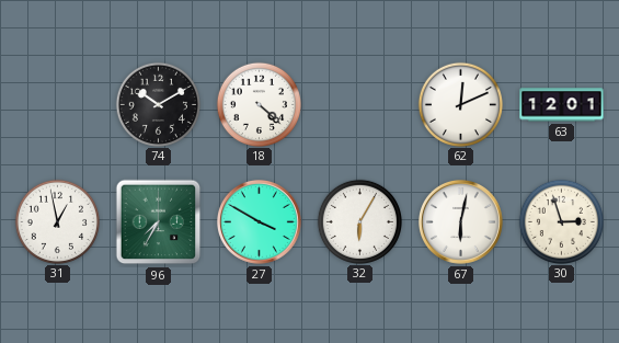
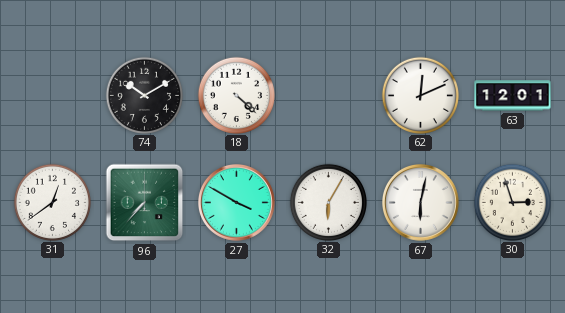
31: 12:58 -> 12:39 (52, 202)
96: 7:35 -> 7:37 (145, 203)
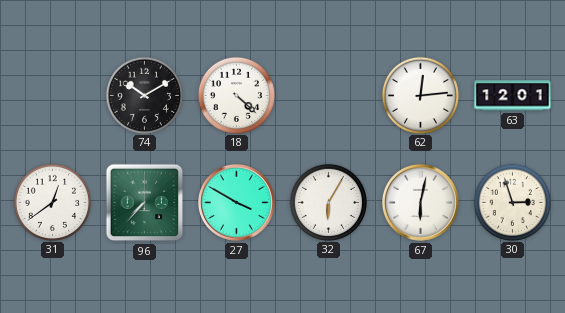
62: 12:11 -> 12:14 (420, 95)
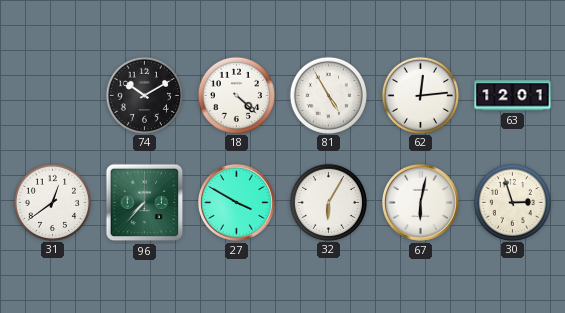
81: none -> 4:55 (328, 95)
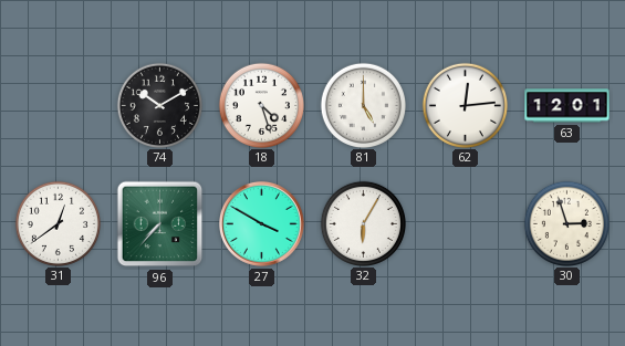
18: 4:22 -> 4:27 (261, 105)
81: 4:55 -> 5:00 (363, 105)
67: 6:02 -> none (421, 203)
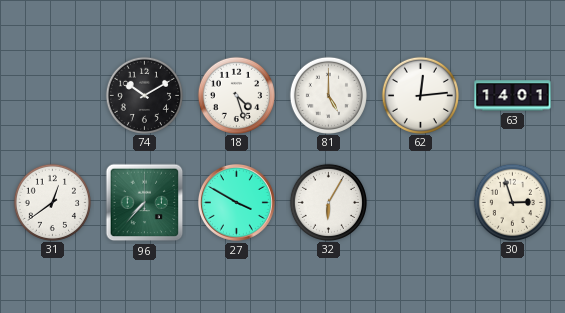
63: 12:01 -> 14:01 (513, 96)
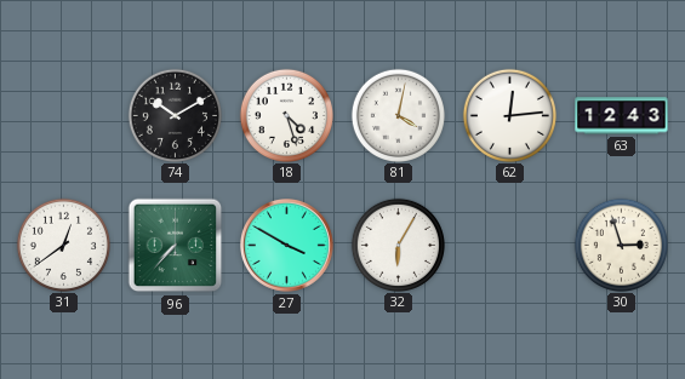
81: 5:00 -> 4:02 (398, 115)
63: 14:01 -> 12:43 (622, 116)
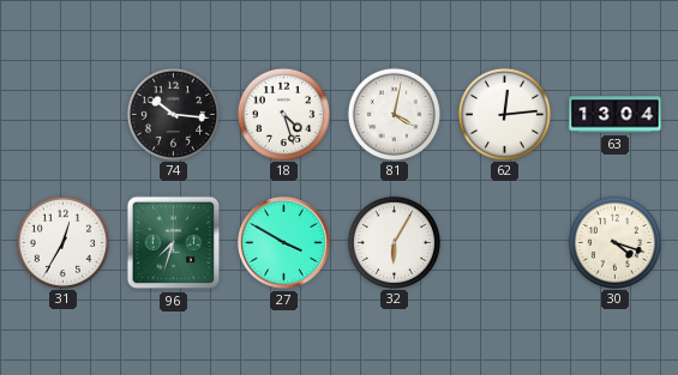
74: 10:10 -> 10:16 (173, 114)
63: 12:43 -> 13:04 (616, 115)
31: 12:39 -> 12:35 (62, 242)
96: 7:37 -> 7:33 (174, 243)
30: 2:57 -> 4:18 (614, 242)
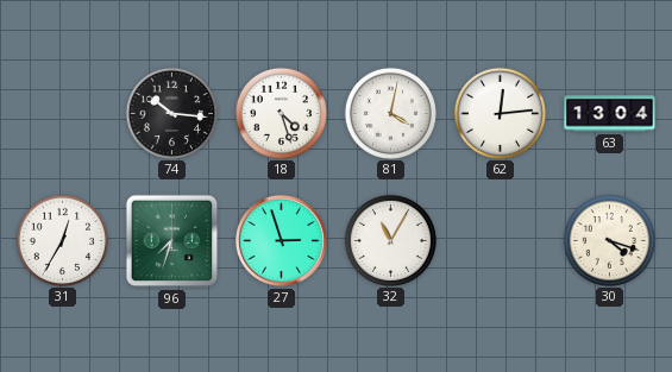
27: 3:50 -> 2:57 (282, 241)
32: 6:05 -> 11:05 (390, 240)
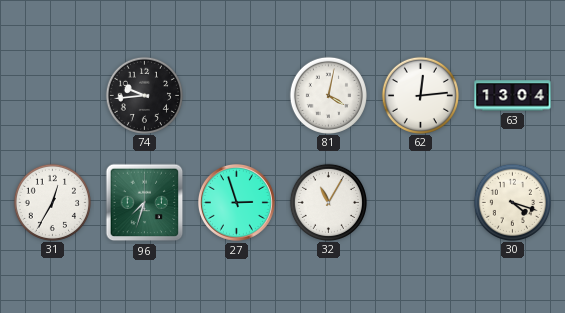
74: 10:16 -> 9:44 (144, 95)
18: 4:27 -> none (281, 113)
